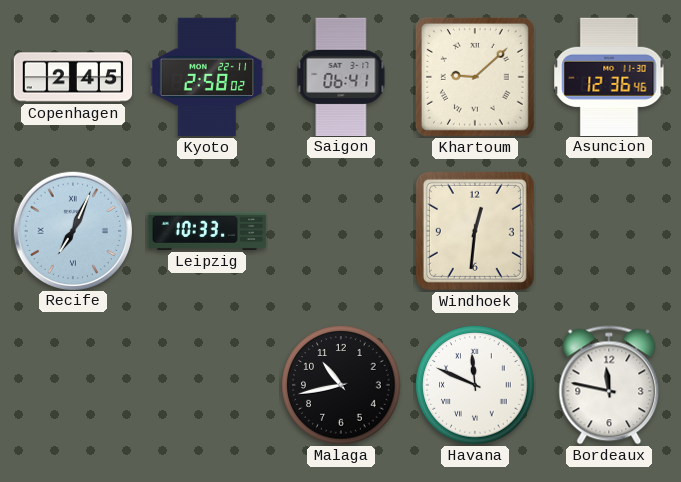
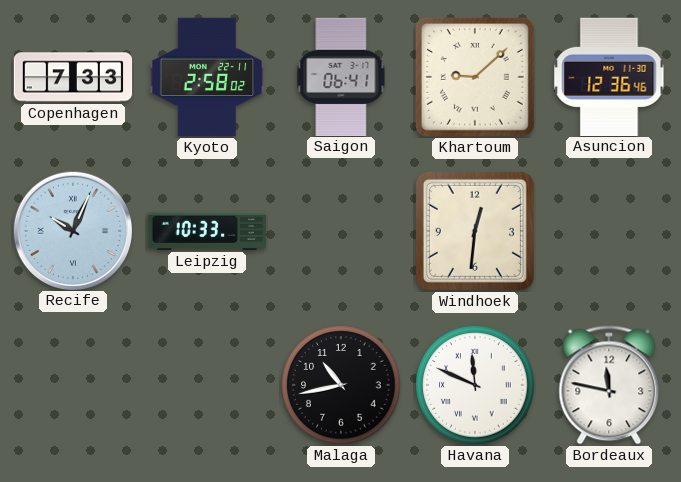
Copenhagen: 2:45 -> 7:33 (73, 77)
Recife: 7:04 -> 10:04 (72, 230)
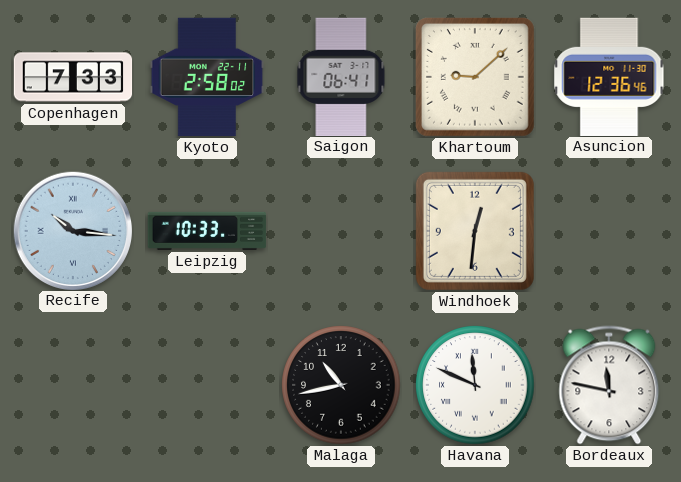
Recife: 10:04 -> 10:16 (72, 230)
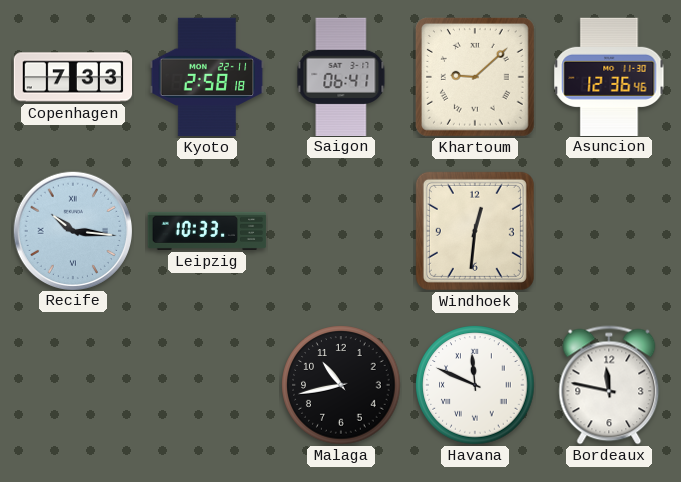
Kyoto: 2:58:02 -> 2:58:18 (207, 77)
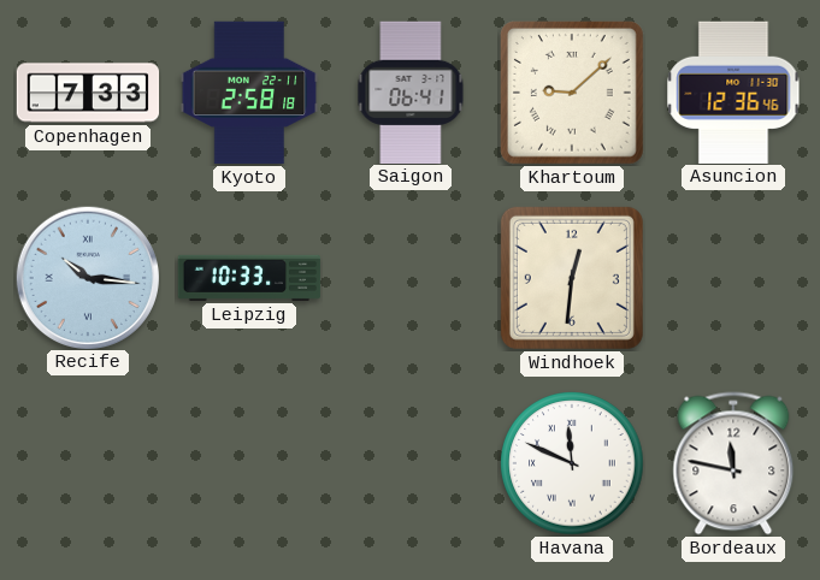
Malaga: 10:43 -> none (341, 385)
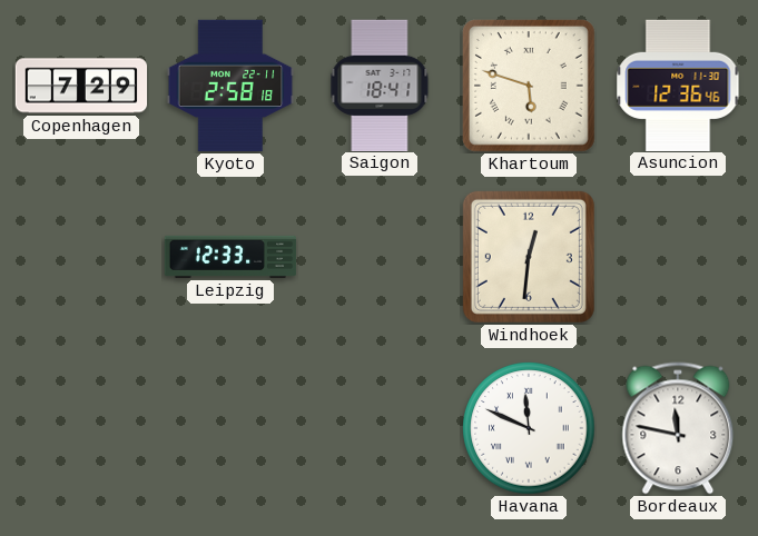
Copenhagen: 7:33 -> 7:29 (81, 86)
Saigon: 06:41 -> 18:41 (380, 85)
Khartoum: 9:08 -> 5:48 (529, 86)
Recife: 10:16 -> none (87, 277)
Leipzig: 10:33 -> 12:33 (230, 257)
